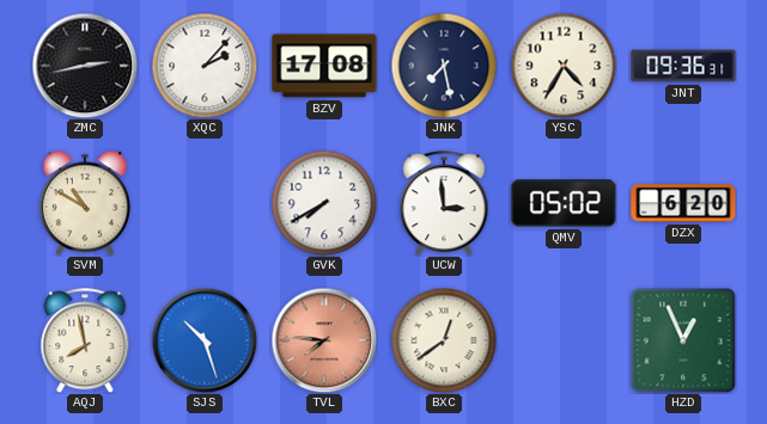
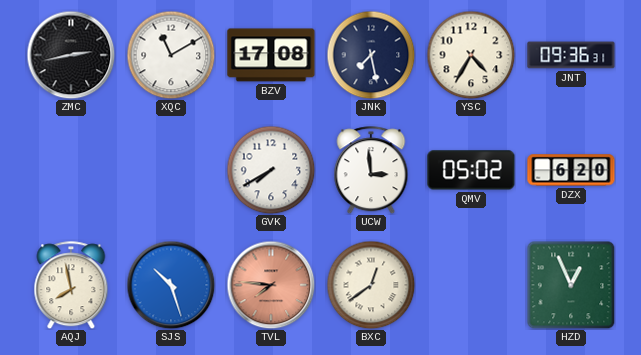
XQC: 2:07 -> 11:10 (171, 55)
SVM: 10:50 -> none (85, 203)
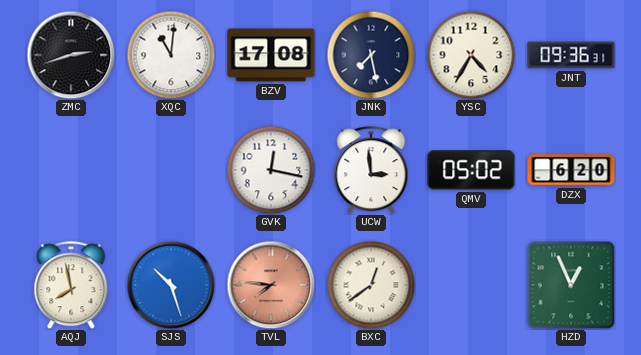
ZMC: 2:43 -> 2:42 (71, 55)
XQC: 11:10 -> 11:01 (171, 55)
GVK: 7:40 -> 12:17 (271, 170)
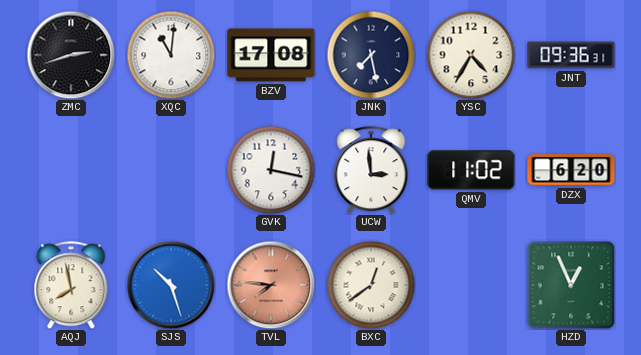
QMV: 05:02 -> 11:02 (471, 170)
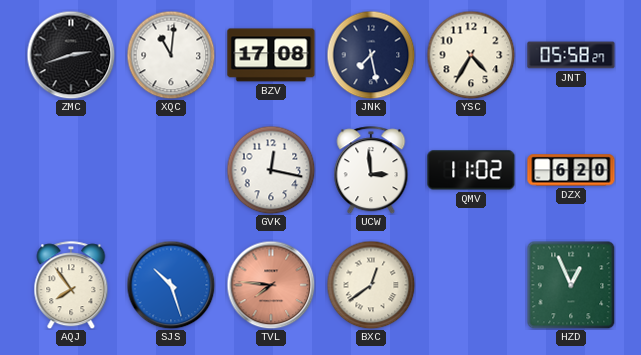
JNT: 09:36 -> 05:58 (571, 55)
AQJ: 7:58 -> 7:54 (71, 285)
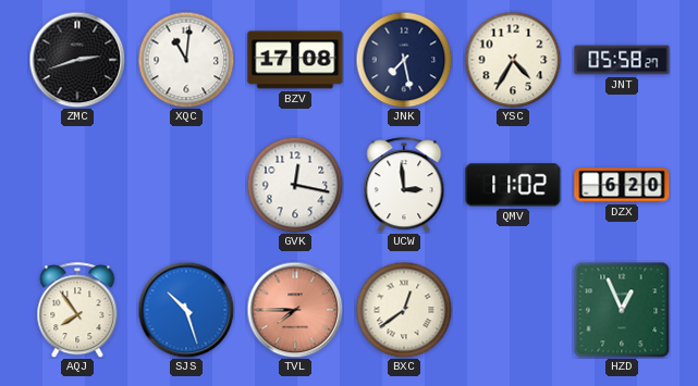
TVL: 7:46 -> 7:45 (295, 310)
